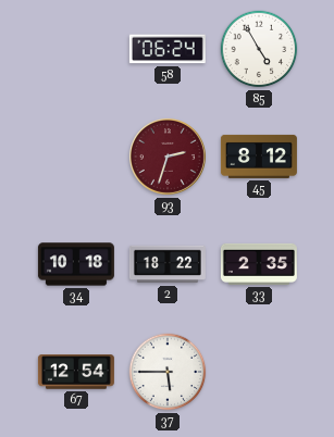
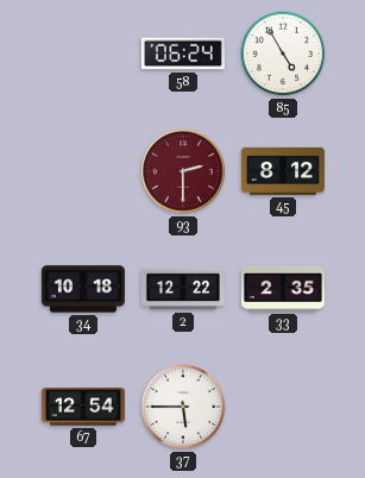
93: 2:33 -> 2:30 (183, 171)
2: 18:22 -> 12:22 (183, 289)
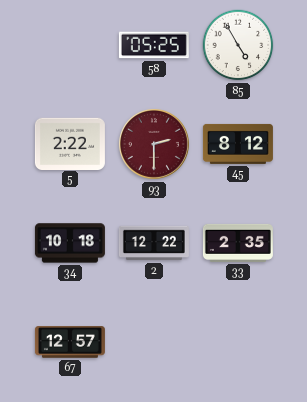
58: 06:24 -> 05:25 (154, 45)
5: none -> 2:22 (70, 143)
67: 12:54 -> 12:57 (70, 342)
37: 5:45 -> none (183, 407)
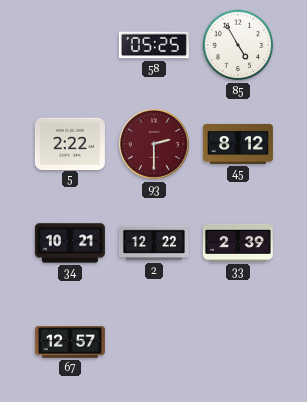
34: 10:18 -> 10:21 (70, 243)
33: 2:35 -> 2:39 (238, 243)
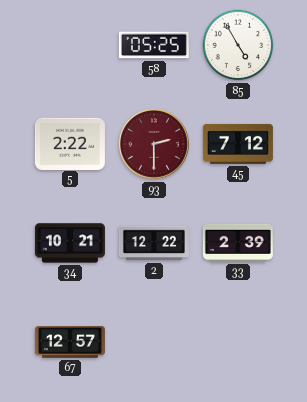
45: 8:12 -> 7:12 (238, 144)
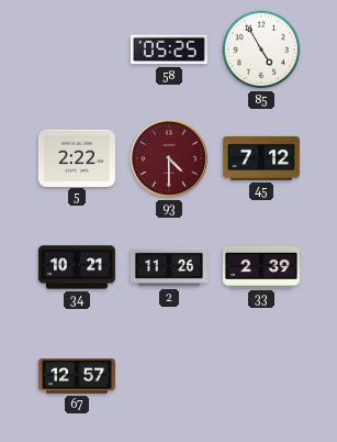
93: 2:30 -> 4:30 (169, 158)
2: 12:22 -> 11:26 (169, 267)
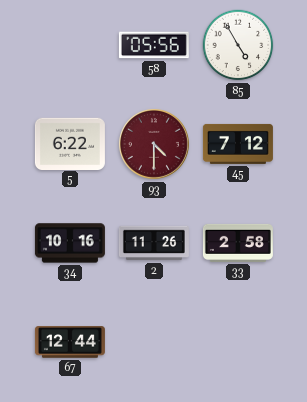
58: 05:25 -> 05:56 (154, 45)
5: 2:22 -> 6:22 (70, 143)
34: 10:21 -> 10:16 (70, 243)
33: 2:39 -> 2:58 (238, 243)
67: 12:57 -> 12:44 (70, 342)
